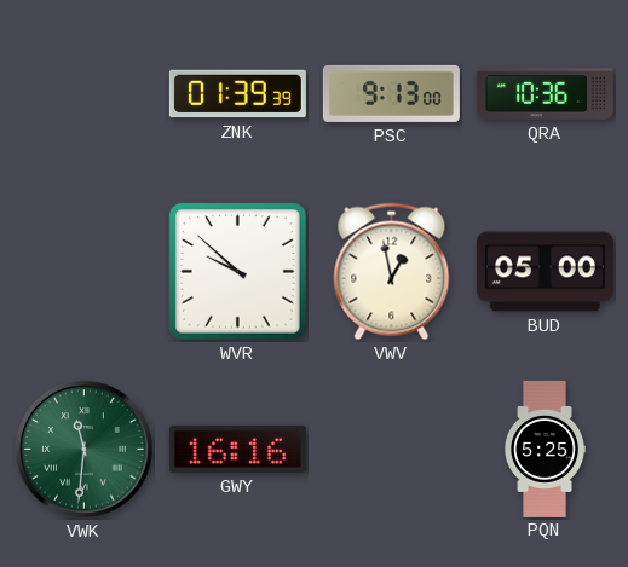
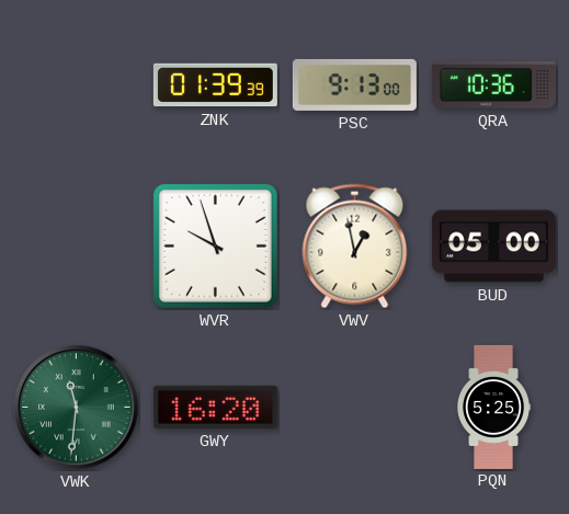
WVR: 9:52 -> 9:57 (216, 247)
GWY: 16:16 -> 16:20 (215, 407)
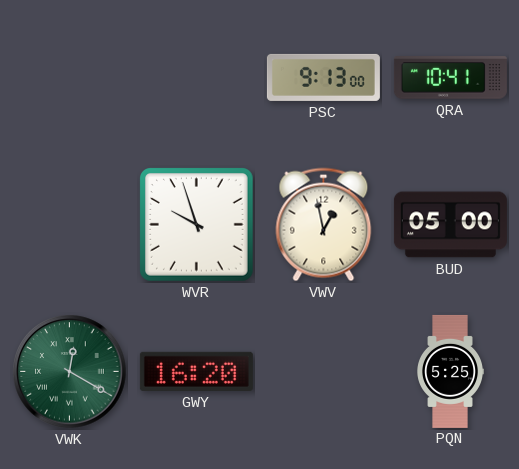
ZNK: 01:39 -> none (215, 85)
QRA: 10:36 -> 10:41 (450, 78)
VWK: 11:31 -> 12:20 (70, 372)
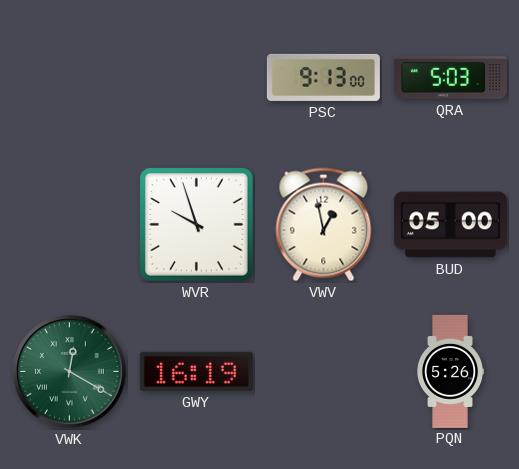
QRA: 10:41 -> 5:03 (450, 78)
GWY: 16:20 -> 16:19 (196, 371)
PQN: 5:25 -> 5:26 (450, 371)
